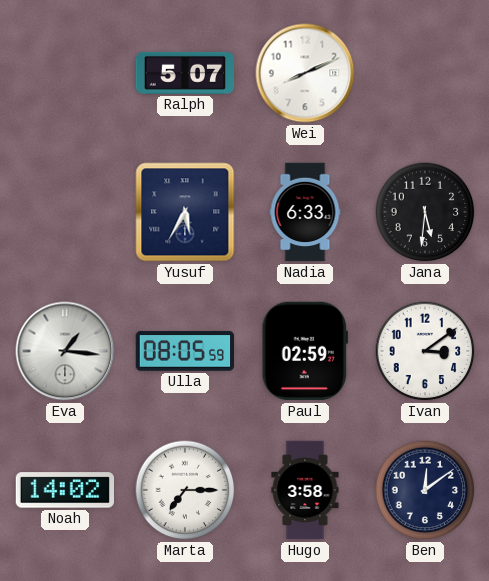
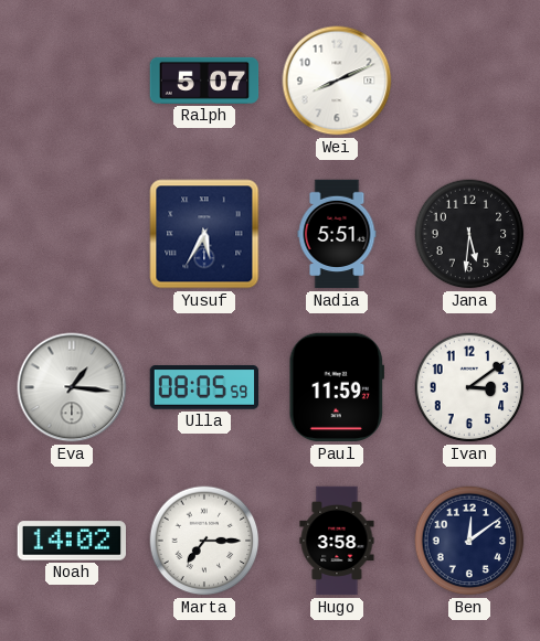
Nadia: 6:33 -> 5:51 (337, 234)
Paul: 02:59 -> 11:59 (336, 387)
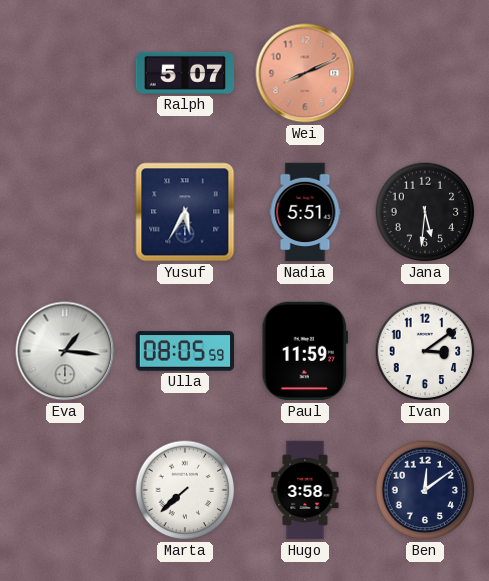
Wei dial: white -> salmon (305, 73)
Noah: 14:02 -> none (71, 541)
Marta: 7:15 -> 7:38 (185, 490)
